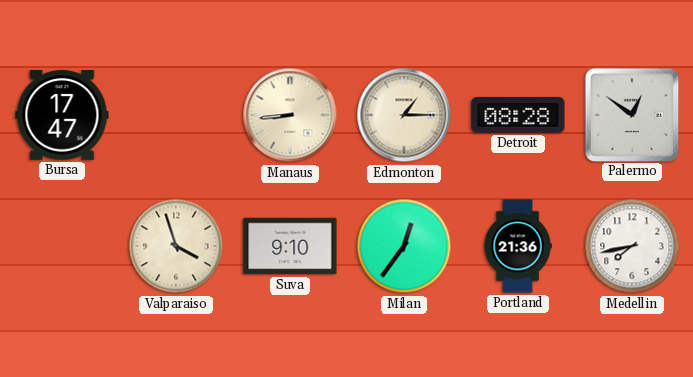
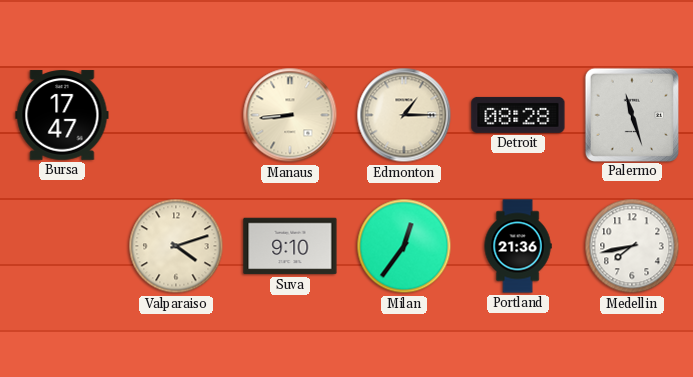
Palermo: 12:51 -> 11:27 (631, 114)
Valparaiso: 3:57 -> 4:12 (176, 246)
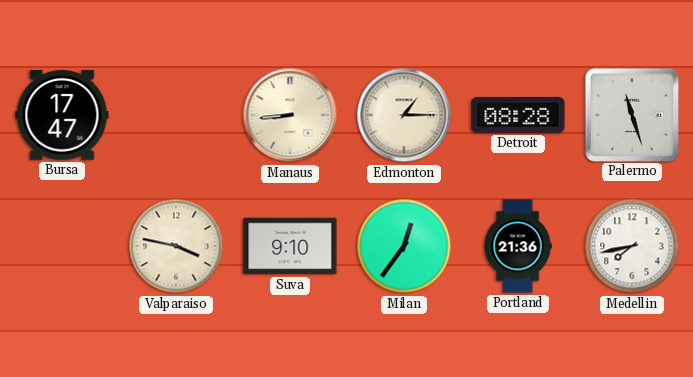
Valparaiso: 4:12 -> 3:47 (176, 246)
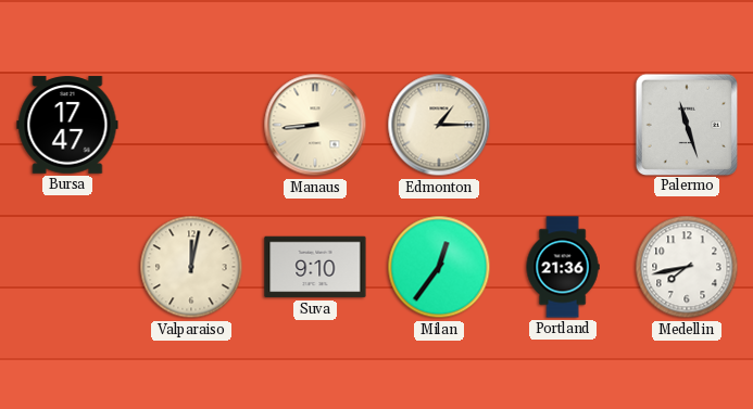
Detroit: 08:28 -> none (518, 115)
Valparaiso: 3:47 -> 12:02 (191, 267)
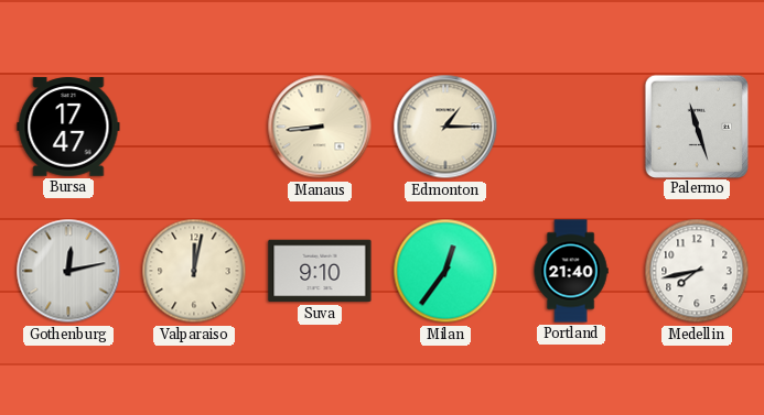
Gothenburg: none -> 12:13 (68, 271)
Portland: 21:36 -> 21:40 (571, 271)
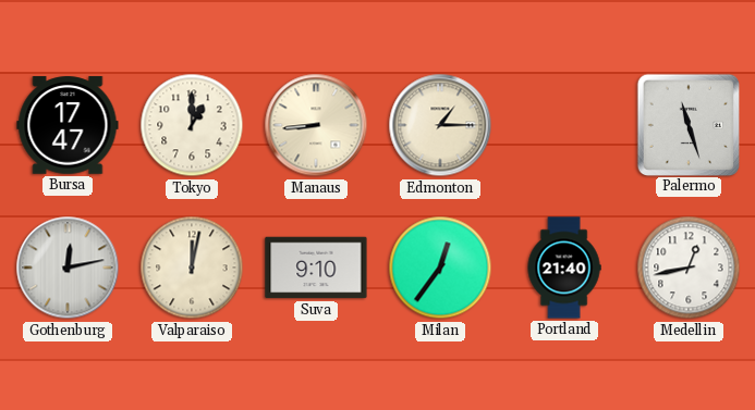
Tokyo: none -> 1:00 (192, 125)
Medellin: 7:43 -> 12:43 (689, 268)
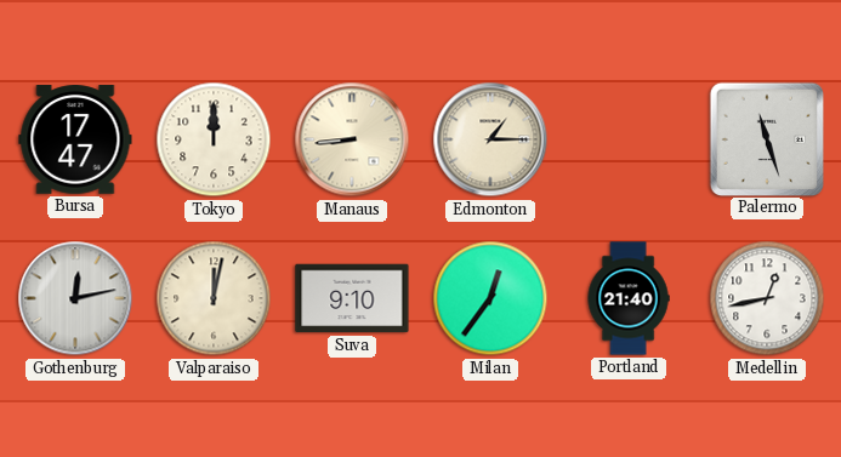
Tokyo: 1:00 -> 12:00 (214, 139)
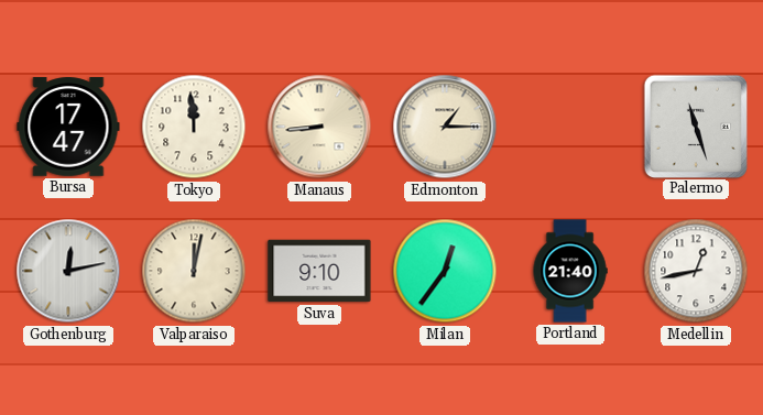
Tokyo: 12:00 -> 11:59 (194, 127)
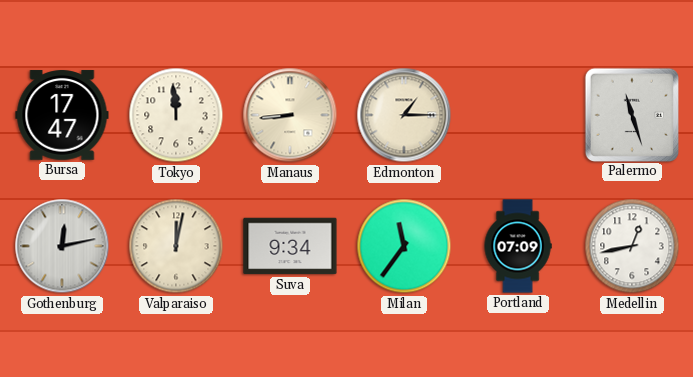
Suva: 9:10 -> 9:34 (290, 246)
Milan: 12:36 -> 11:36 (404, 246)
Portland: 21:40 -> 07:09 (518, 246)
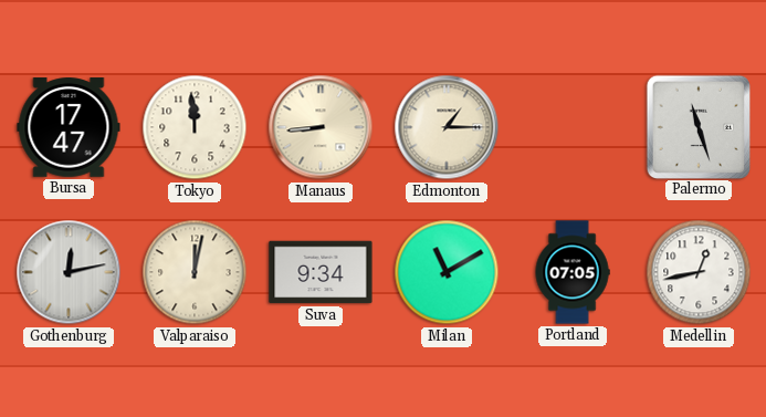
Milan: 11:36 -> 11:10 (447, 272)
Portland: 07:09 -> 07:05 (573, 272)
